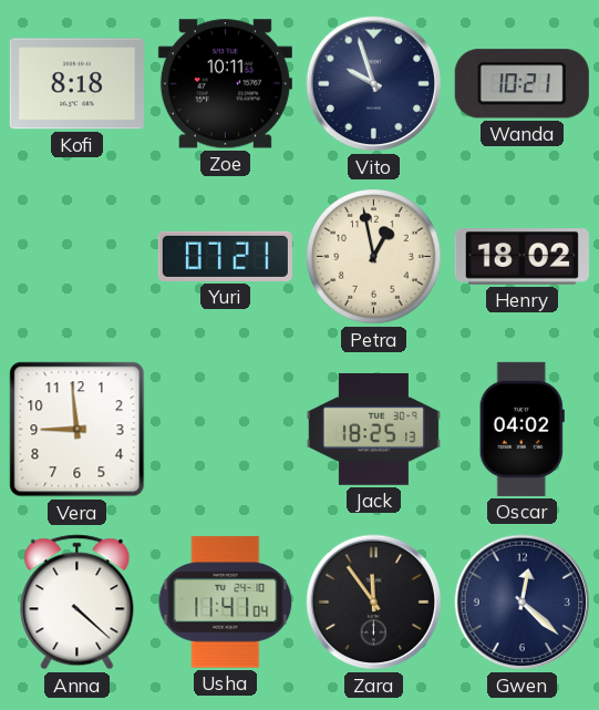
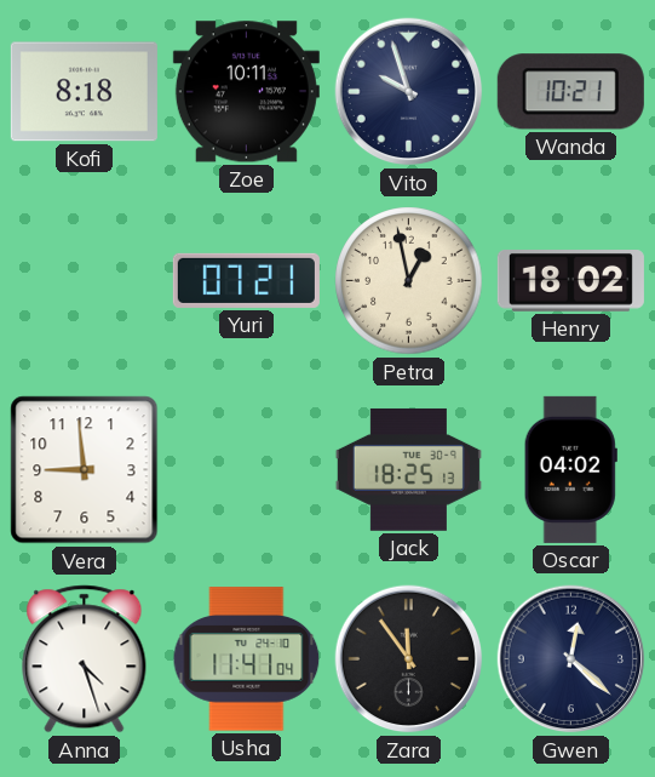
Anna: 4:22 -> 4:27 (85, 659)
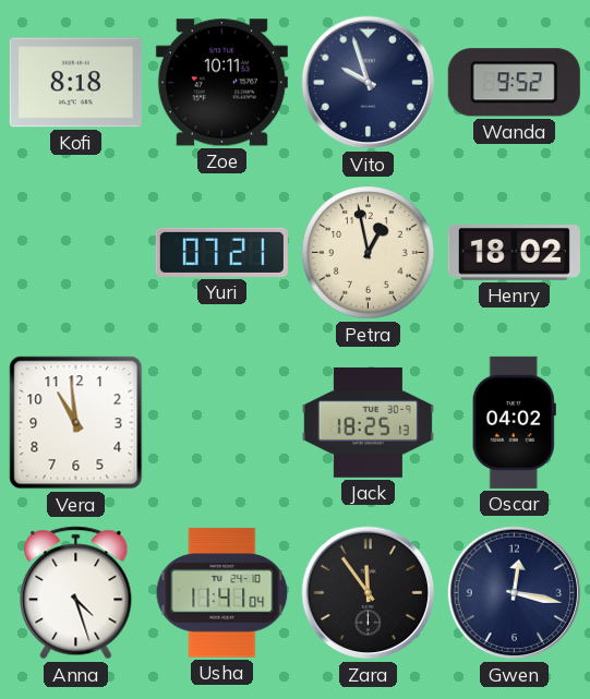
Wanda: 10:21 -> 9:52 (514, 83)
Vera: 8:59 -> 10:59 (76, 423)
Gwen: 12:22 -> 12:17 (515, 593)
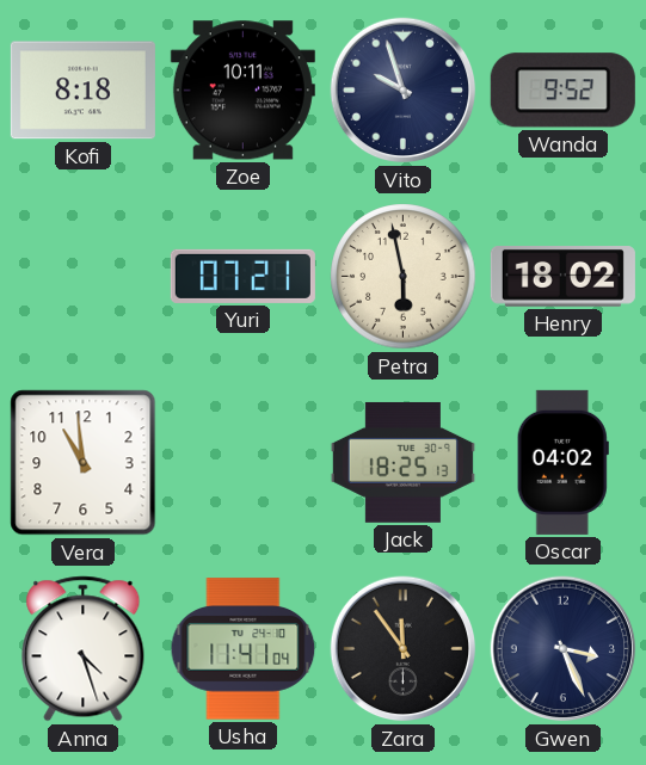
Petra: 12:58 -> 5:58 (404, 277)
Gwen: 12:17 -> 3:26 (564, 649)
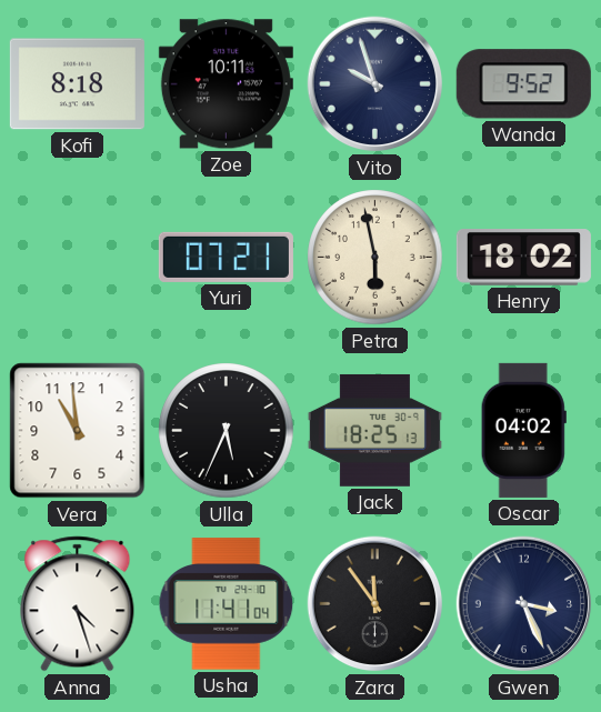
Ulla: none -> 5:34 (227, 431)
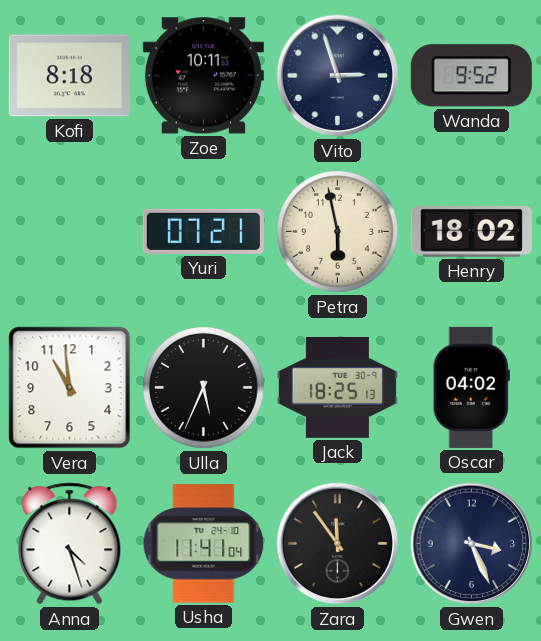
Vito: 9:57 -> 2:57 (338, 76)
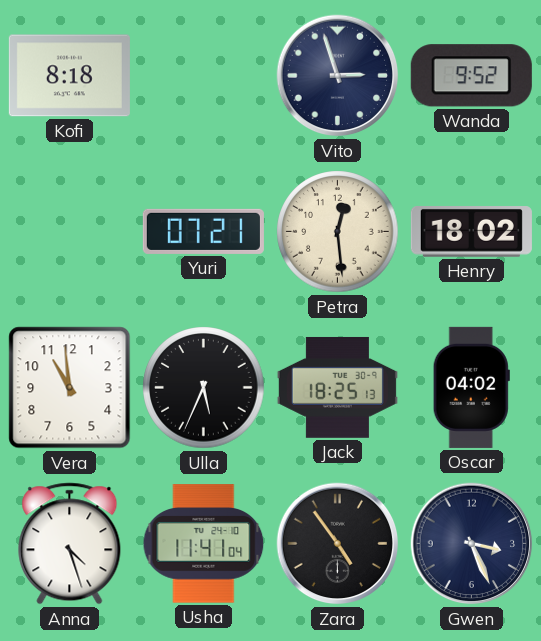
Zoe: 10:11 -> none (203, 76)
Petra: 5:58 -> 12:29 (338, 232)
Zara: 11:54 -> 4:54 (338, 544)
